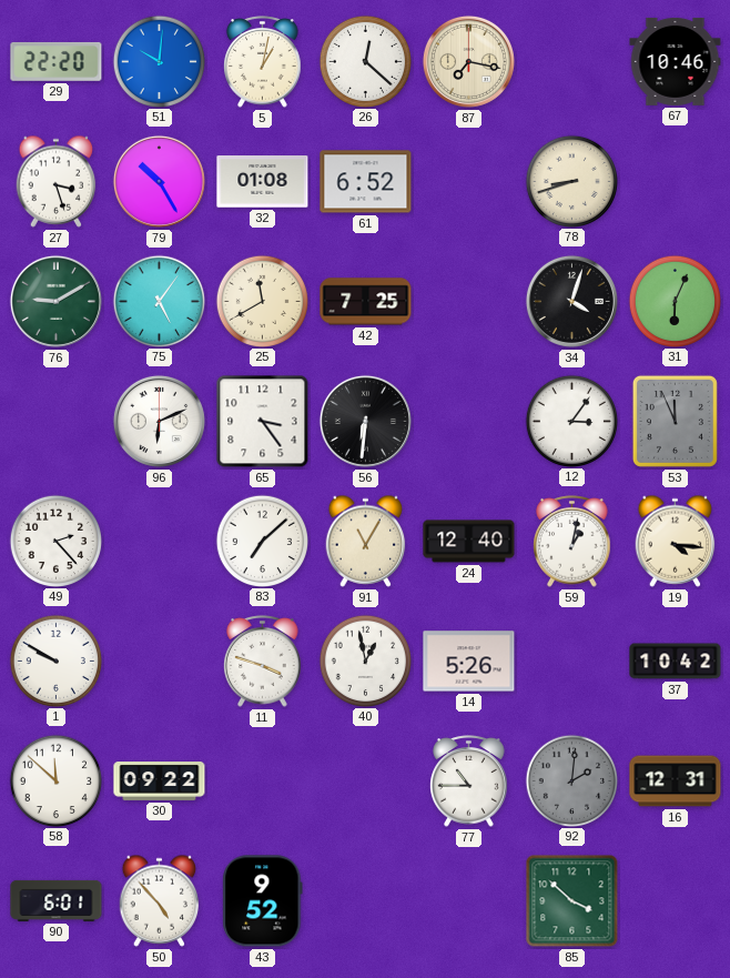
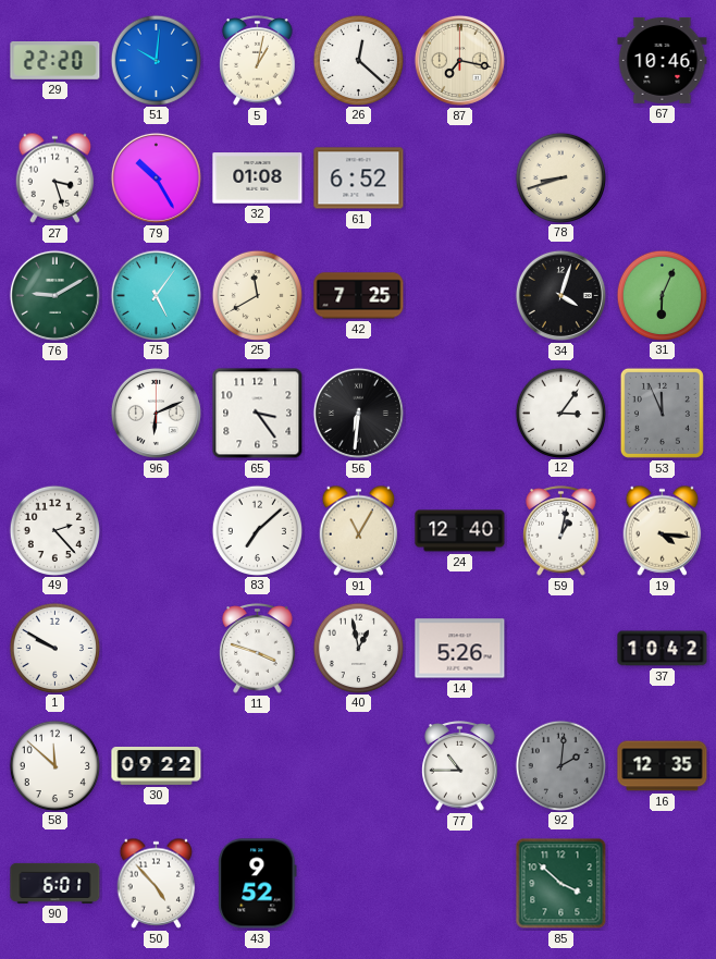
16: 12:31 -> 12:35 (663, 766)
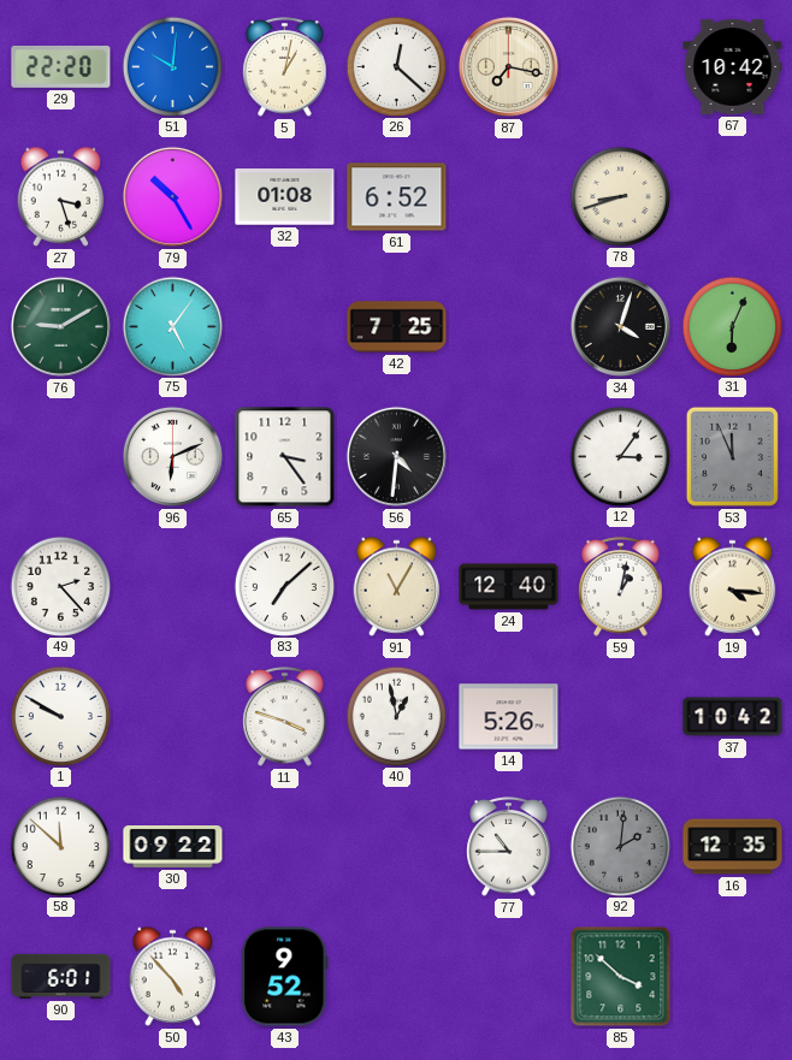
67: 10:46 -> 10:42 (733, 66)
25: 11:40 -> none (257, 295)
56: 6:31 -> 4:31 (396, 456)
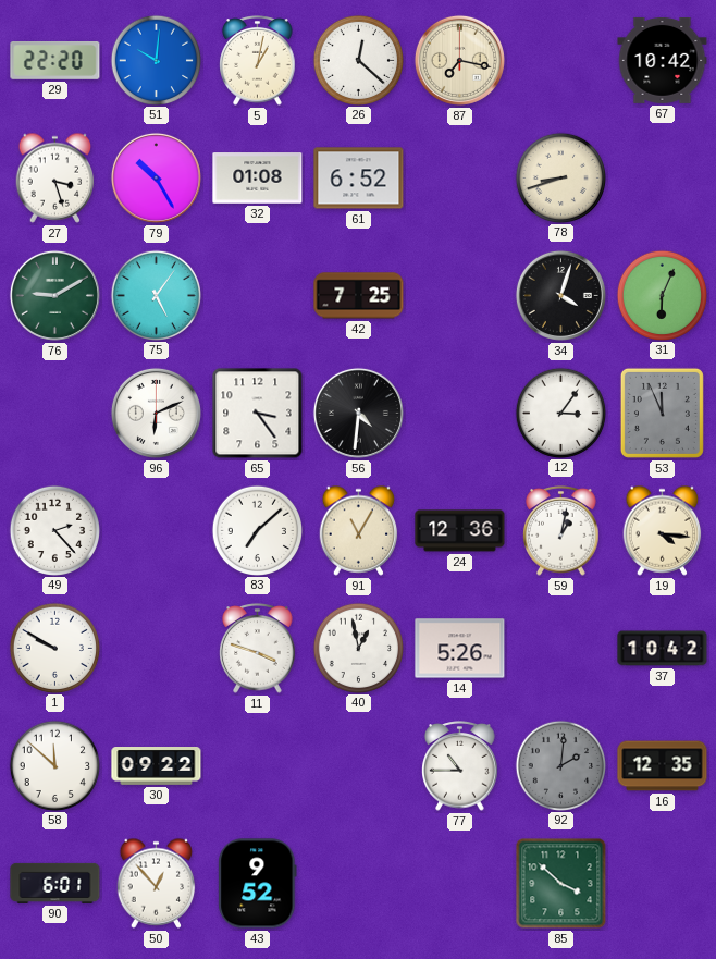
24: 12:40 -> 12:36 (460, 531)
50: 4:53 -> 12:53 (157, 883)
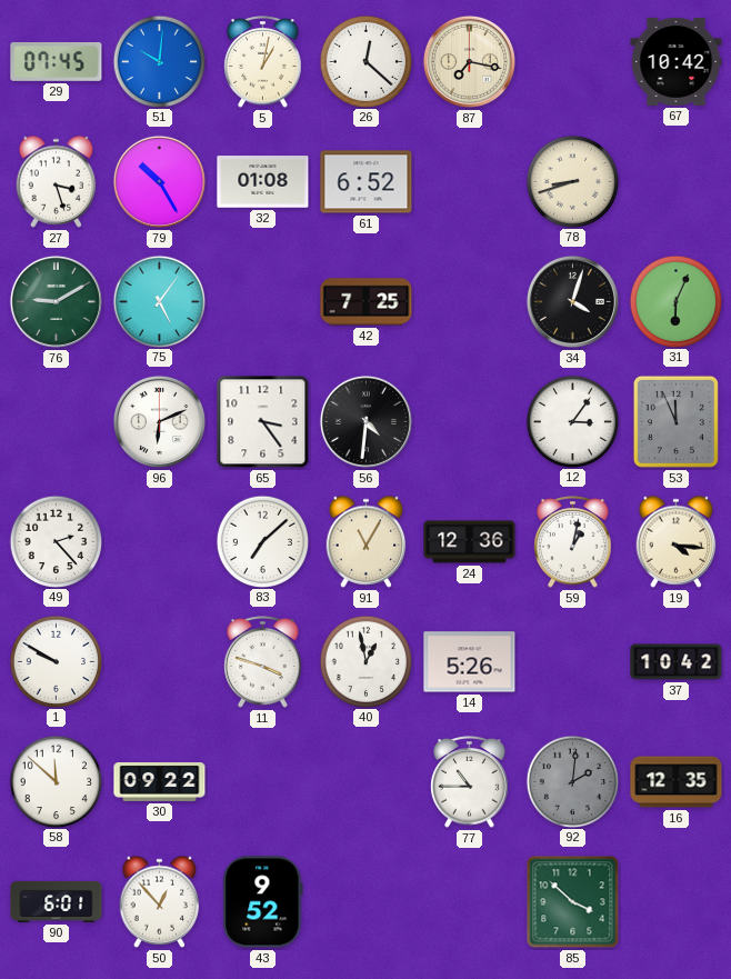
29: 22:20 -> 07:45 (57, 61)
